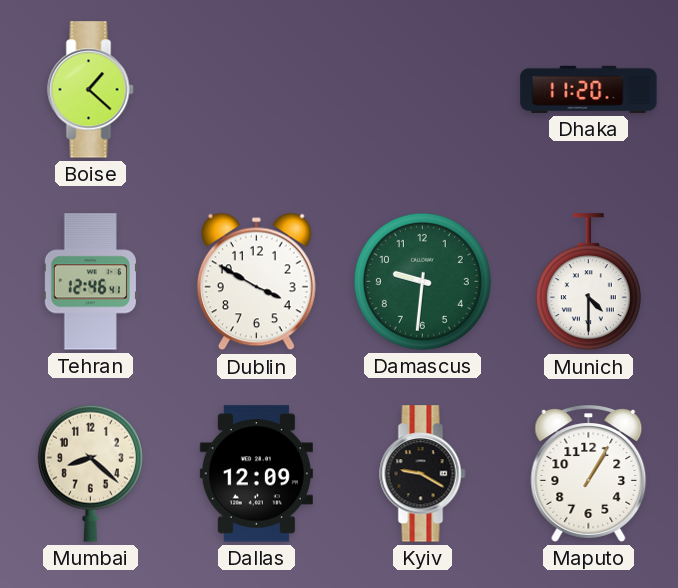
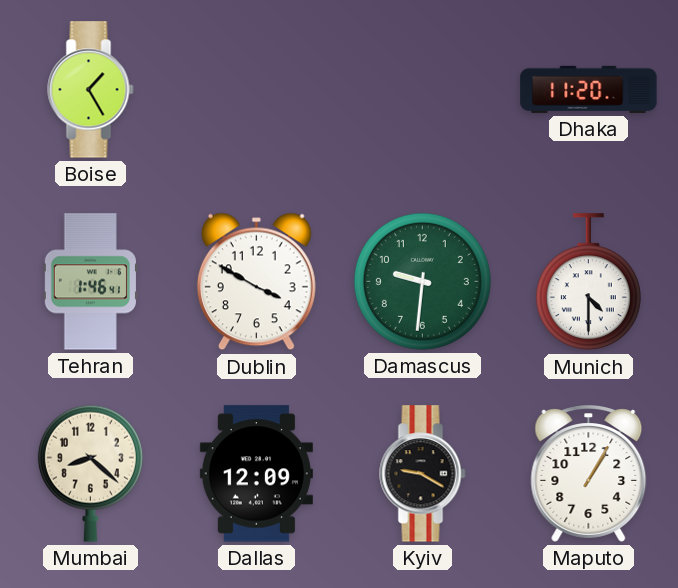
Boise: 1:22 -> 1:25 (91, 90)
Tehran: 12:46 -> 1:46 (90, 282)
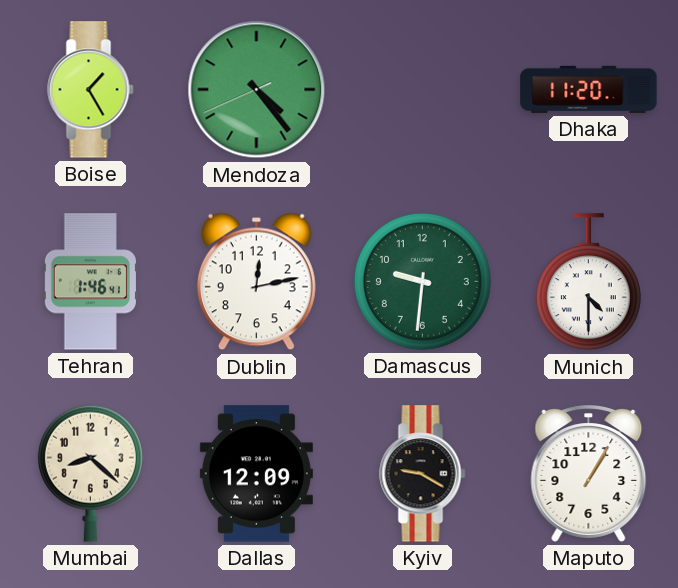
Mendoza: none -> 4:23 (257, 90)
Dublin: 3:50 -> 12:13 (256, 282)
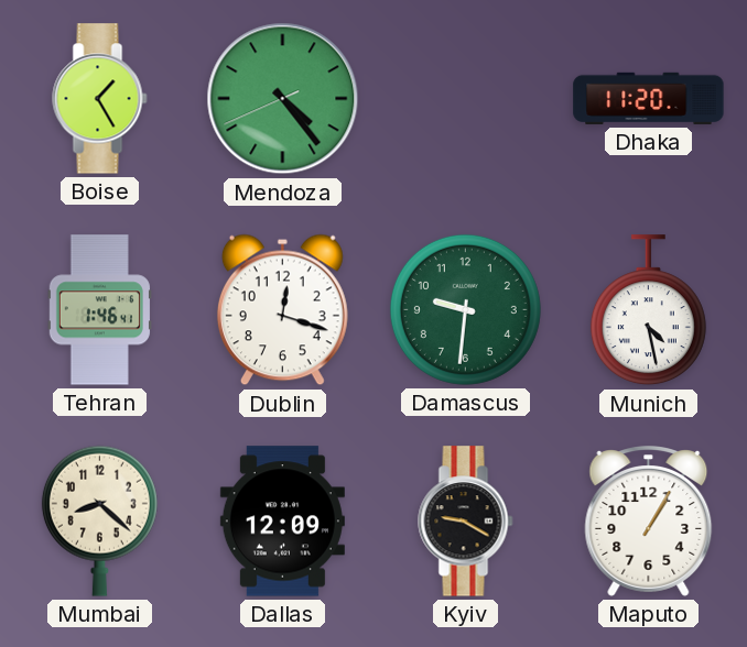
Dublin: 12:13 -> 12:18 (282, 310)
Munich: 4:30 -> 4:28 (648, 310)
